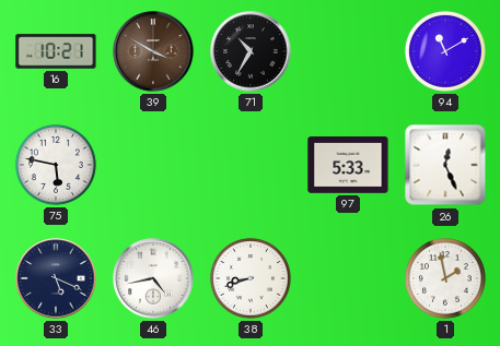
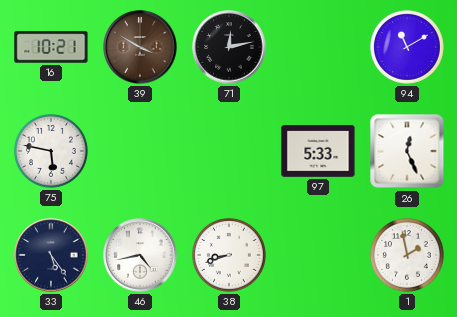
71: 10:35 -> 12:13 (229, 47)
33: 5:19 -> 5:24 (51, 255)
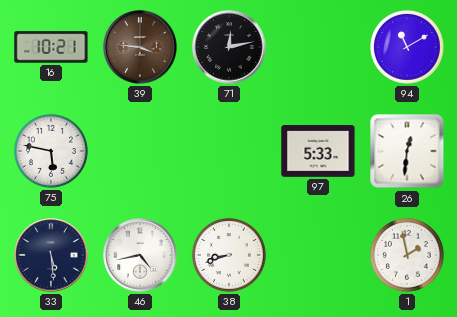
39: 3:50 -> 3:46 (140, 47)
26: 12:26 -> 12:31 (407, 151)
33: 5:24 -> 5:29 (51, 255)
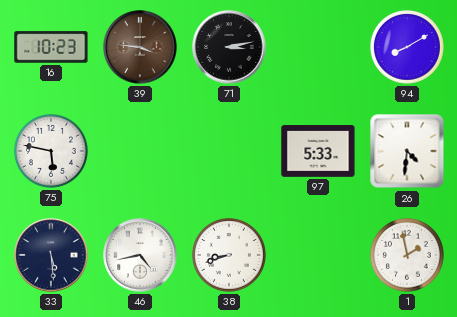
16: 10:21 -> 10:23 (51, 47)
71: 12:13 -> 3:13 (229, 47)
94: 11:10 -> 8:10 (407, 47)
26: 12:31 -> 4:31 (407, 151)
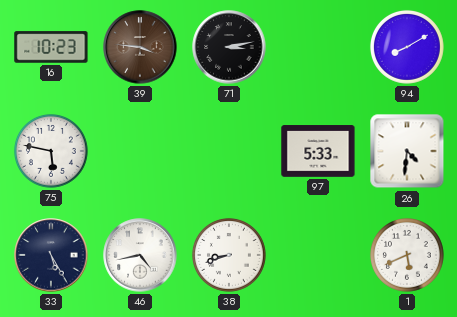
33: 5:29 -> 5:25 (51, 255)
1: 1:58 -> 5:41 (407, 255)
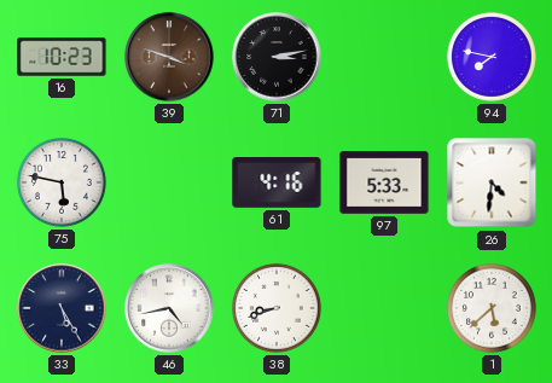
39: 3:46 -> 3:48 (169, 57)
94: 8:10 -> 7:47 (492, 57)
61: none -> 4:16 (277, 182)
1: 5:41 -> 5:38 (492, 308)
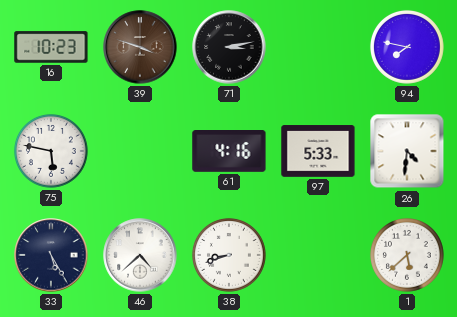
46: 4:43 -> 4:38 (140, 255)
